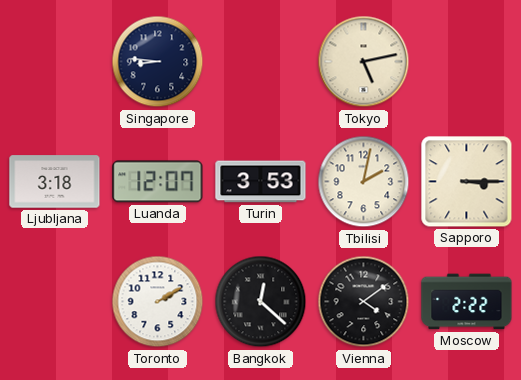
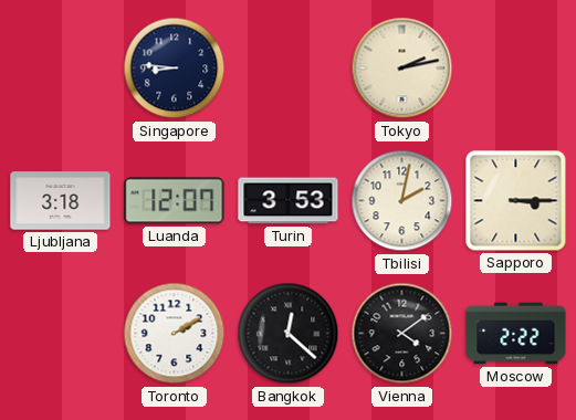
Tokyo: 5:13 -> 2:13 (402, 69)
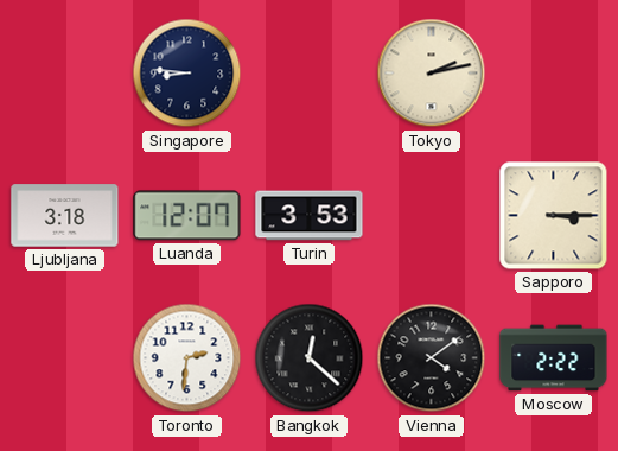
Tbilisi: 2:02 -> none (402, 201)
Toronto: 2:10 -> 2:31 (187, 358)
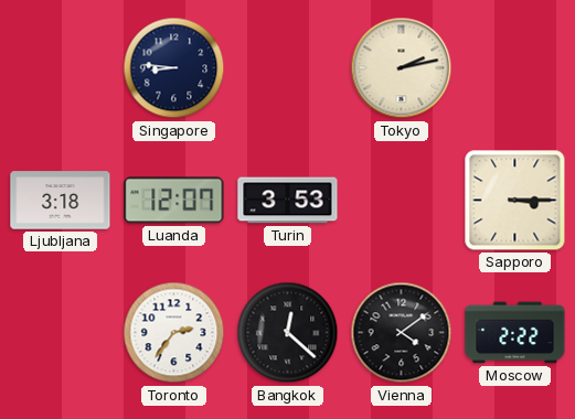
Toronto: 2:31 -> 2:36 (174, 333)
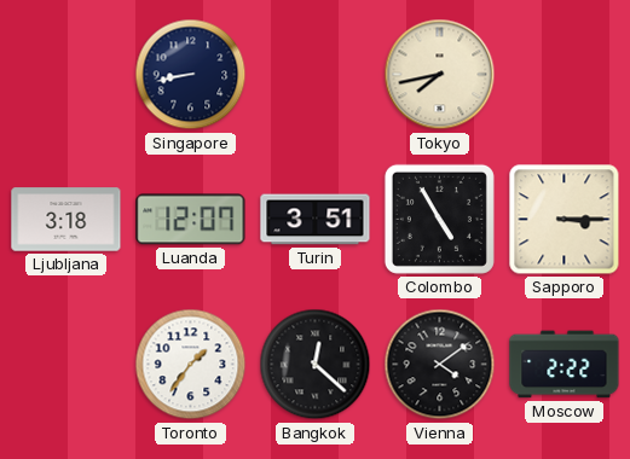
Singapore: 8:46 -> 8:43 (191, 75)
Tokyo: 2:13 -> 7:43 (440, 75)
Turin: 3:53 -> 3:51 (316, 220)
Colombo: none -> 4:55 (439, 219)
Toronto: 2:36 -> 1:36 (191, 365)
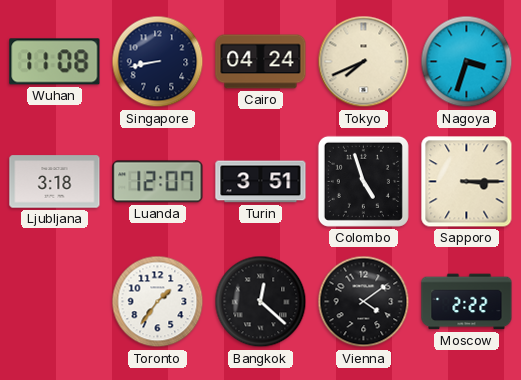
Wuhan: none -> 11:08 (55, 62)
Cairo: none -> 04:24 (261, 62)
Tokyo: 7:43 -> 7:41 (364, 62)
Nagoya: none -> 3:33 (467, 62)
Colombo: 4:55 -> 4:57 (363, 181)
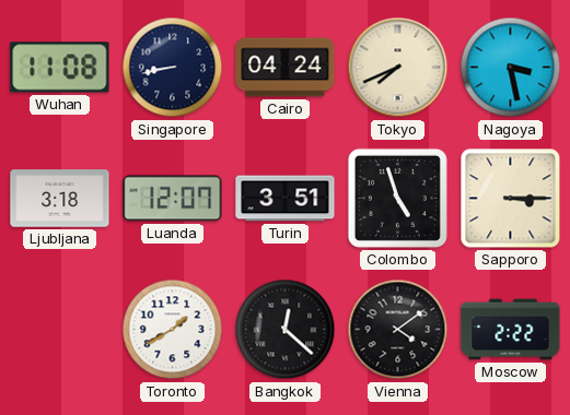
Nagoya: 3:33 -> 3:28 (511, 68)
Toronto: 1:36 -> 1:40 (173, 330)
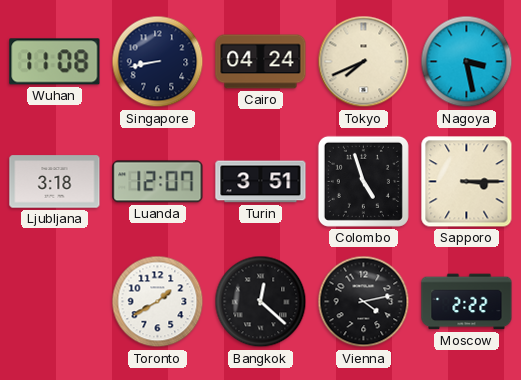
Vienna: 4:09 -> 4:13 (364, 302)
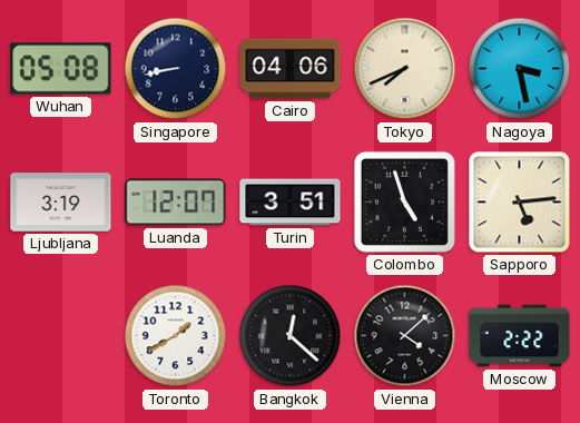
Wuhan: 11:08 -> 05:08 (61, 69)
Cairo: 04:24 -> 04:06 (291, 69)
Ljubljana: 3:18 -> 3:19 (61, 203)
Sapporo: 3:15 -> 5:14 (520, 203)
Vienna: 4:13 -> 4:08 (405, 336)
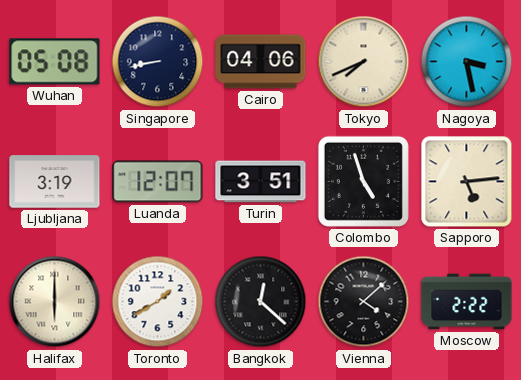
Halifax: none -> 6:00 (55, 302)
